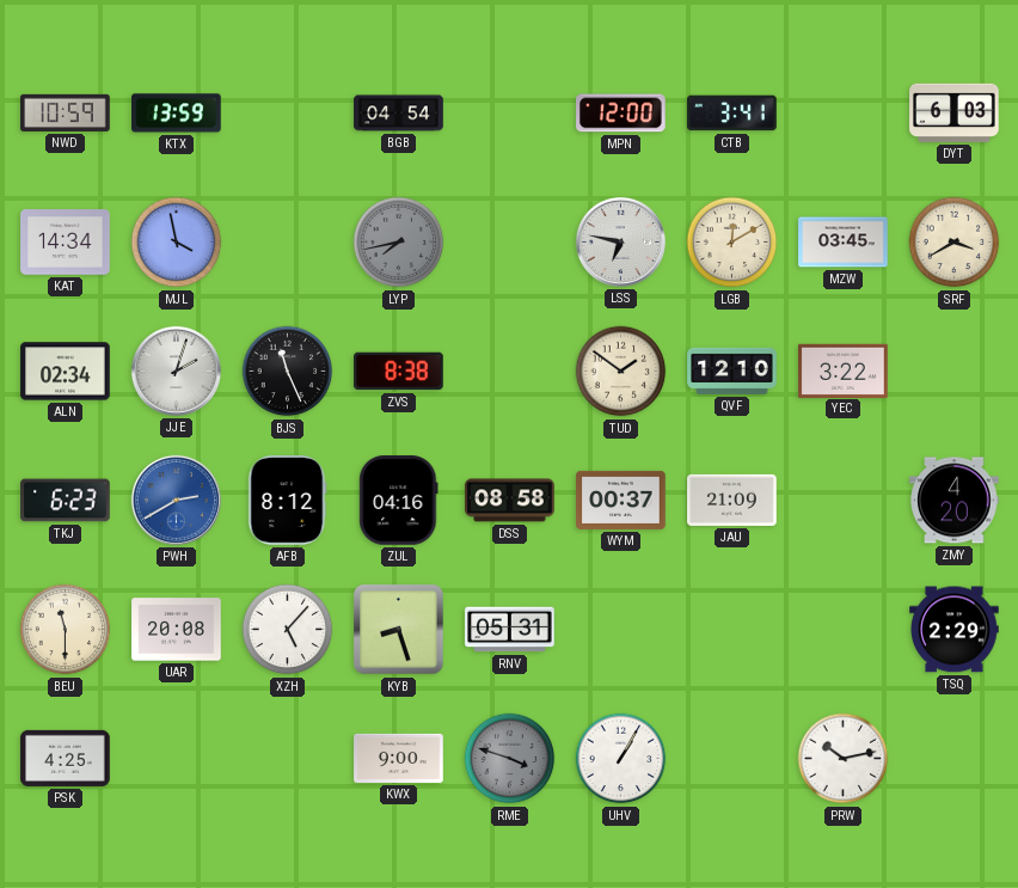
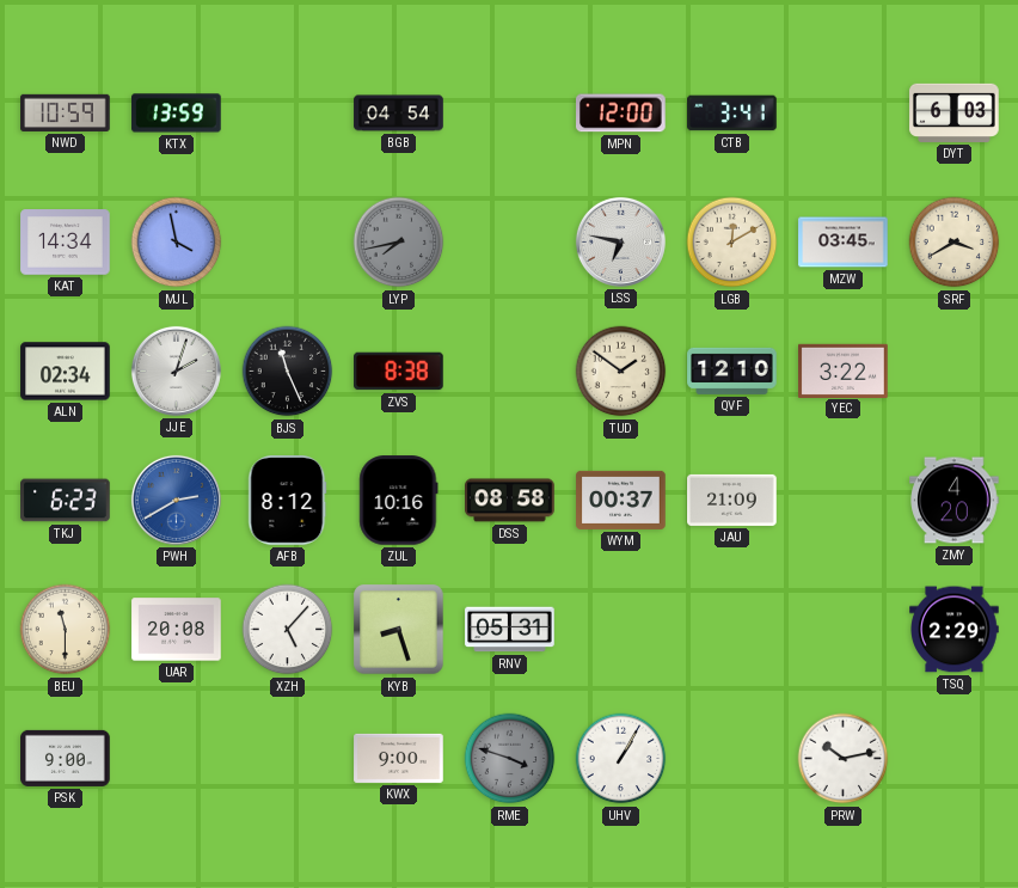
ZUL: 04:16 -> 10:16 (399, 501)
PSK: 4:25 -> 9:00 (66, 758)
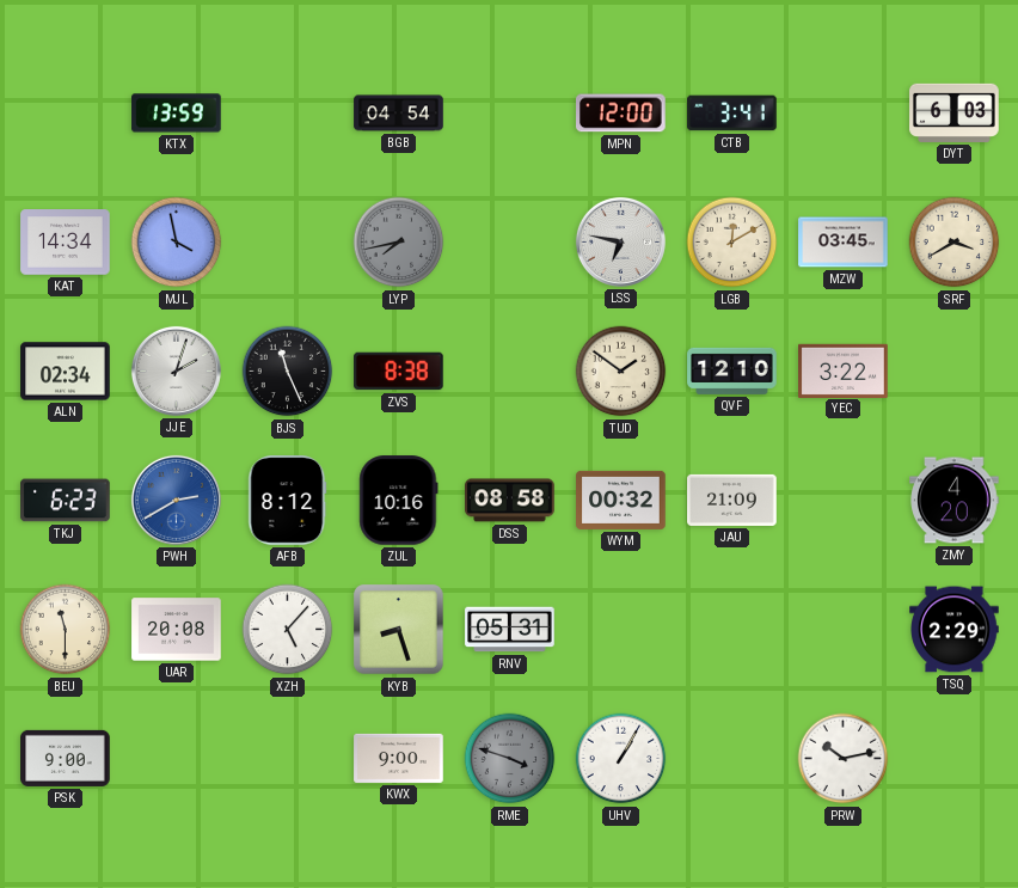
NWD: 10:59 -> none (66, 112)
WYM: 00:37 -> 00:32 (621, 500)
